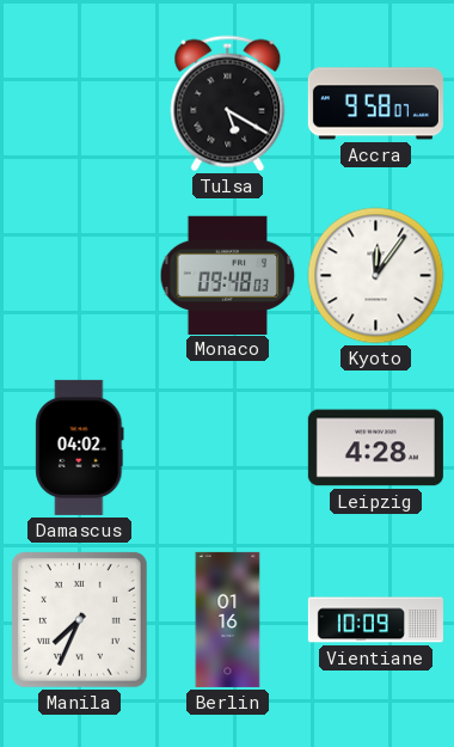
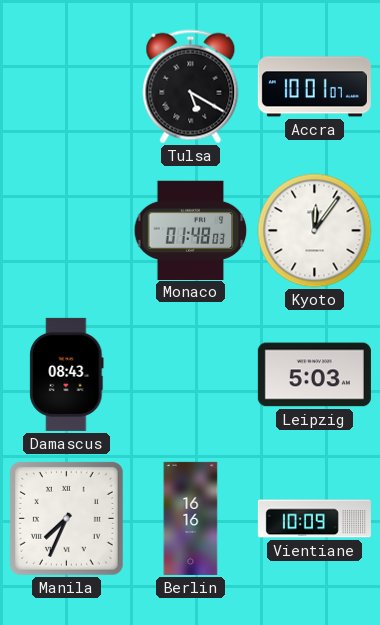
Accra: 9:58 -> 10:01 (314, 87)
Monaco: 09:48 -> 01:48 (191, 230)
Damascus: 04:02 -> 08:43 (67, 374)
Leipzig: 4:28 -> 5:03 (314, 375)
Berlin: 01:16 -> 16:16 (191, 518)
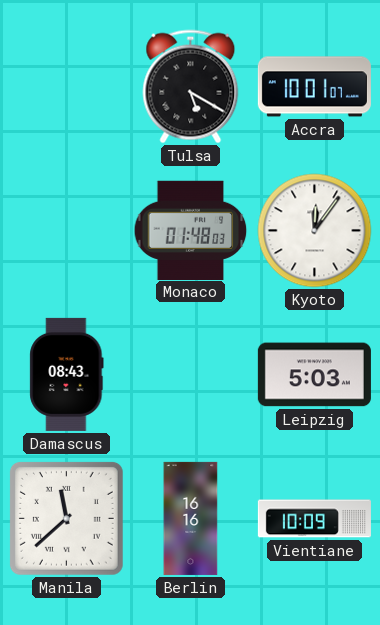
Manila: 7:34 -> 11:38 (66, 518)
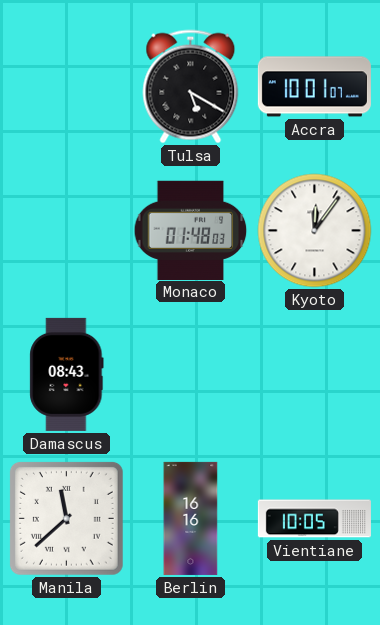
Leipzig: 5:03 -> none (314, 375)
Vientiane: 10:09 -> 10:05 (314, 519)
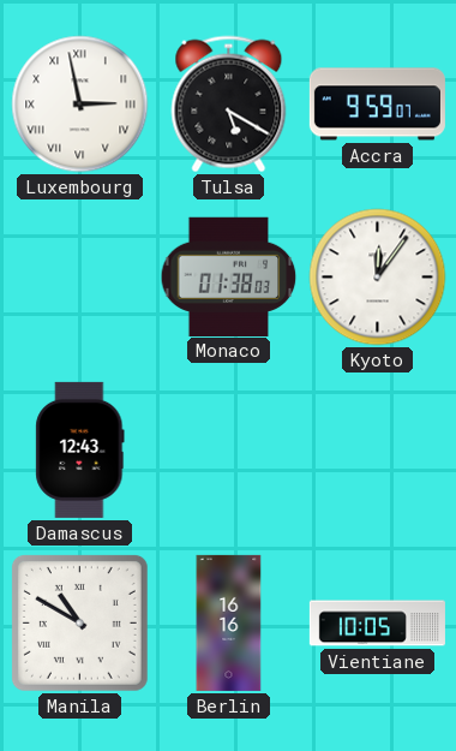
Luxembourg: none -> 2:58 (80, 105)
Accra: 10:01 -> 9:59 (377, 105)
Monaco: 01:48 -> 01:38 (229, 276)
Damascus: 08:43 -> 12:43 (80, 449)
Manila: 11:38 -> 10:50 (79, 622)
